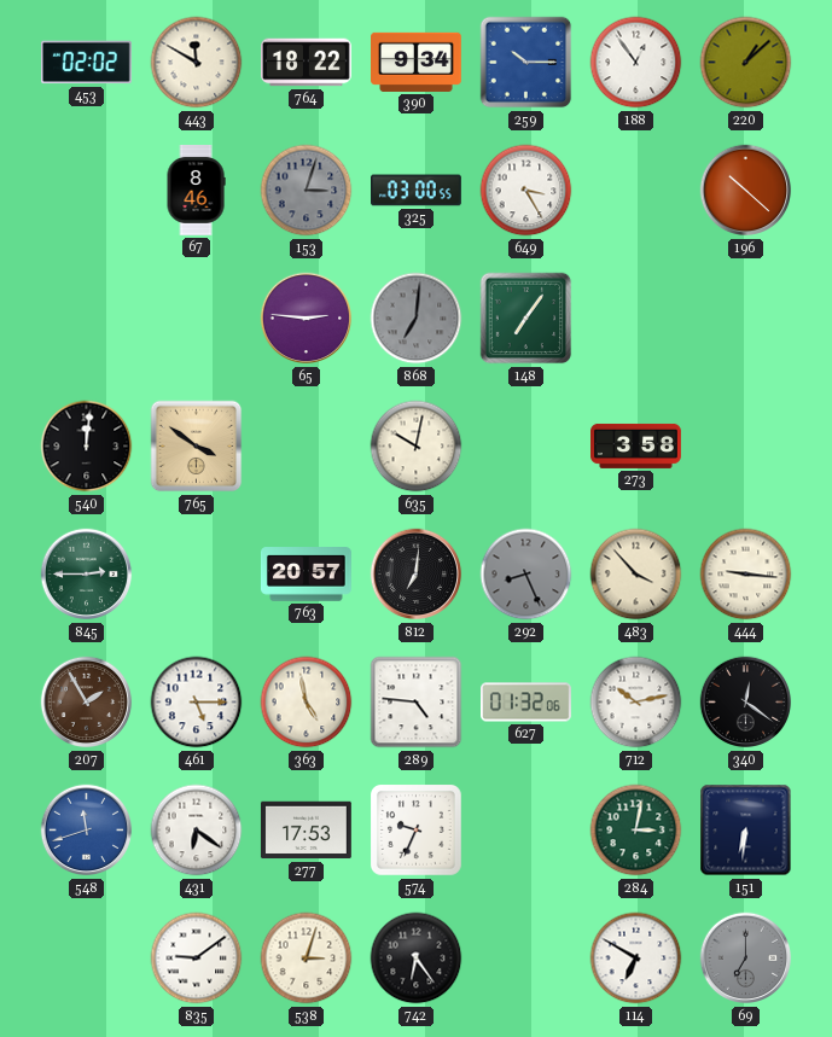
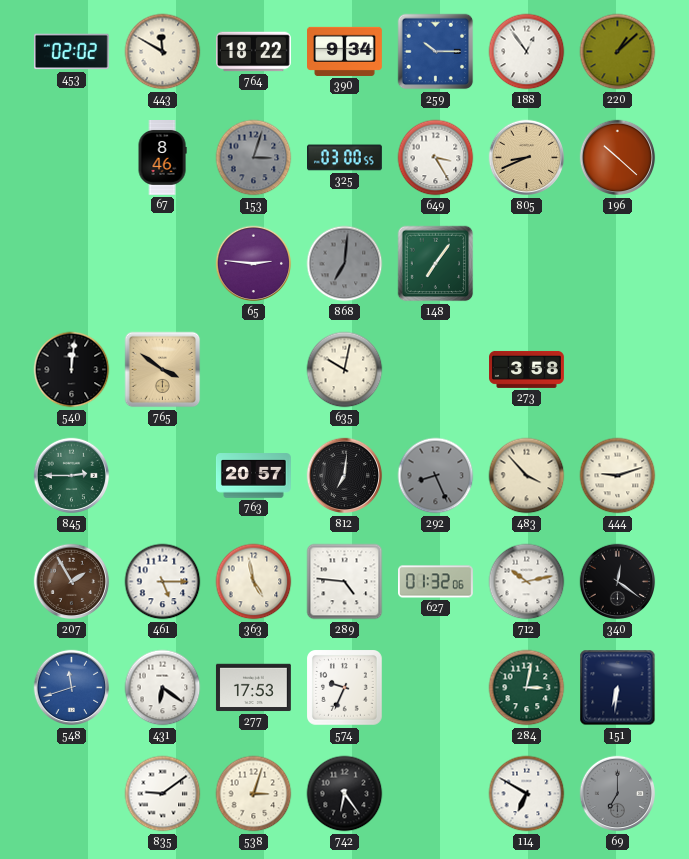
805: none -> 8:41 (527, 158)
444: 9:16 -> 9:12 (618, 476)
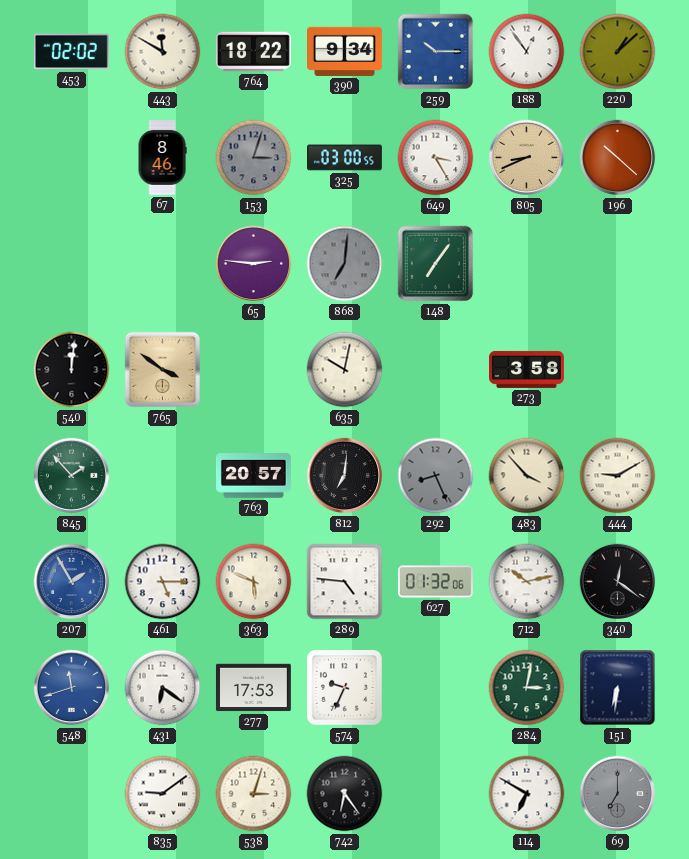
845: 2:45 -> 1:53 (72, 476)
444: 9:12 -> 9:10 (618, 476)
207 dial: brown -> blue (72, 582)
363: 4:58 -> 5:49 (254, 582)
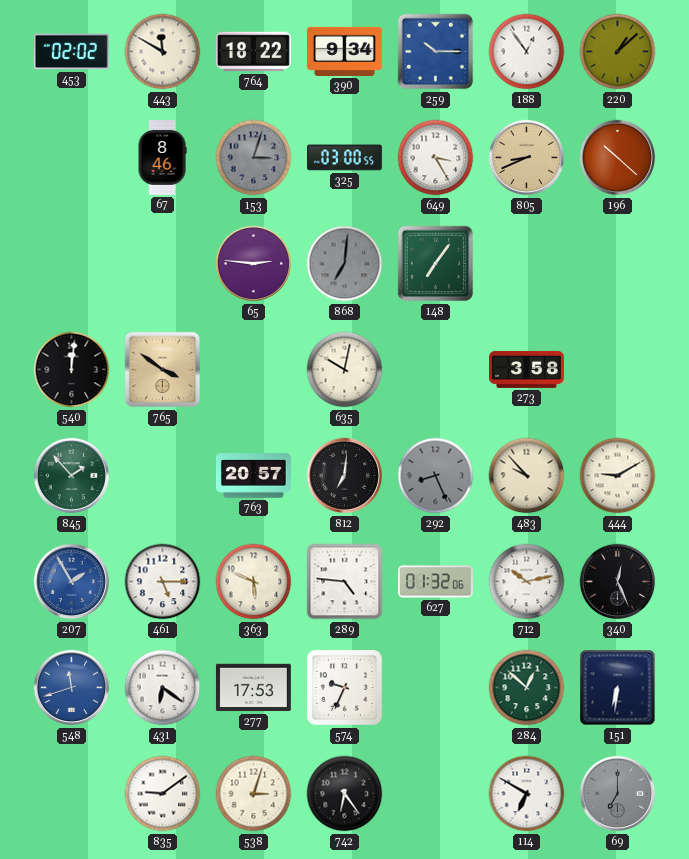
483: 3:53 -> 9:53 (527, 476)
340: 12:21 -> 12:26 (618, 582)
284: 3:02 -> 12:52 (527, 688)
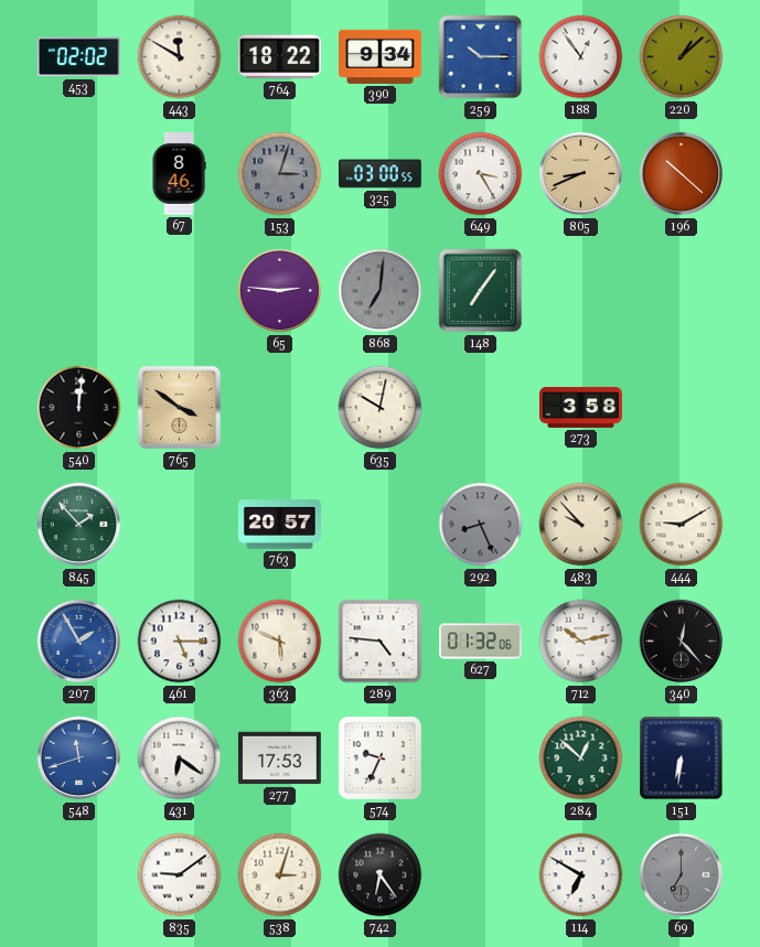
812: 7:01 -> none (345, 476)
340: 12:26 -> 12:23 (682, 642)
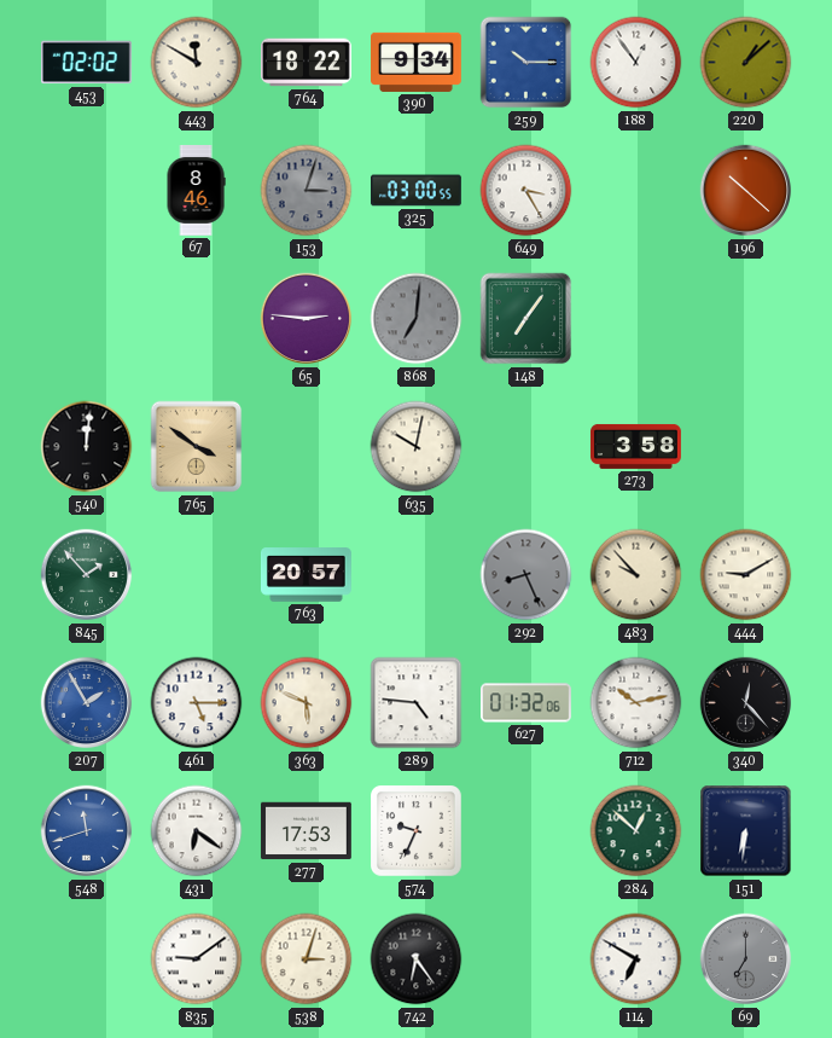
805: 8:41 -> none (581, 174)
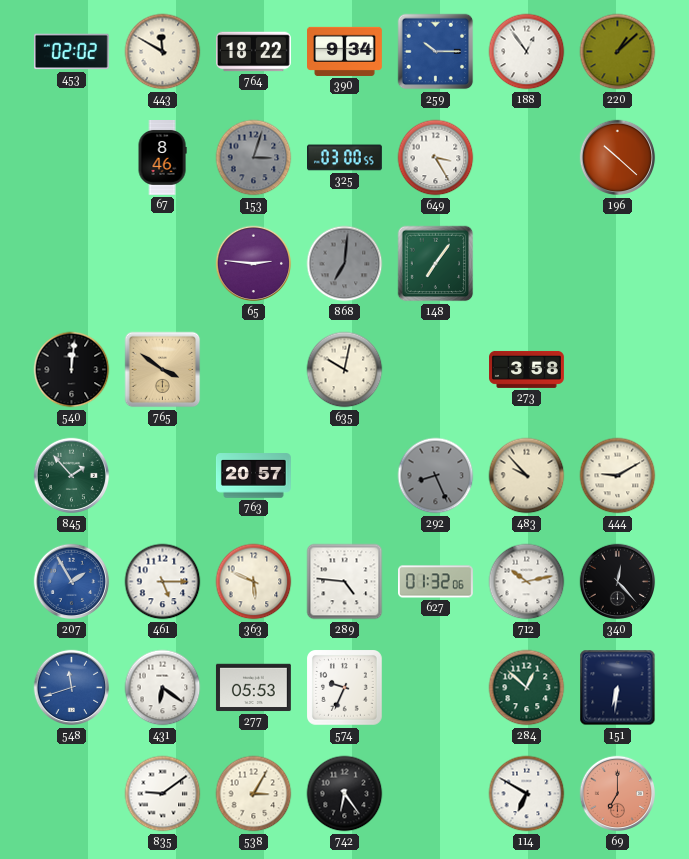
277: 17:53 -> 05:53 (253, 688)
538: 3:03 -> 3:05 (254, 794)
69 dial: grey -> salmon (618, 794)
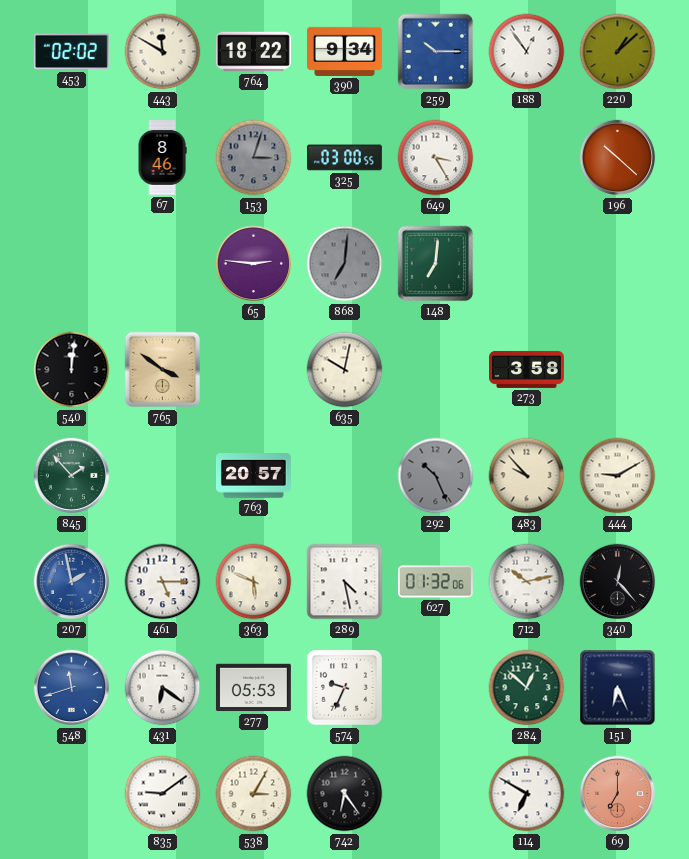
148: 7:06 -> 7:01 (436, 264)
292: 8:26 -> 10:26 (436, 476)
207: 1:55 -> 1:58 (72, 582)
289: 4:46 -> 4:28 (345, 582)
151: 6:31 -> 6:26 (618, 688)
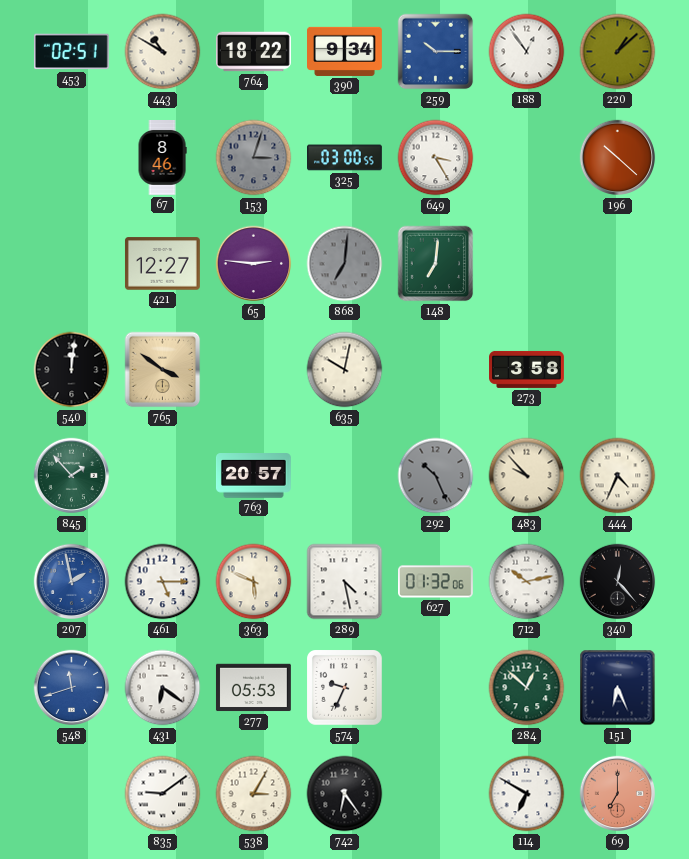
453: 02:02 -> 02:51 (71, 52)
443: 11:50 -> 10:50 (163, 52)
421: none -> 12:27 (162, 264)
444: 9:10 -> 4:34 (618, 476)
